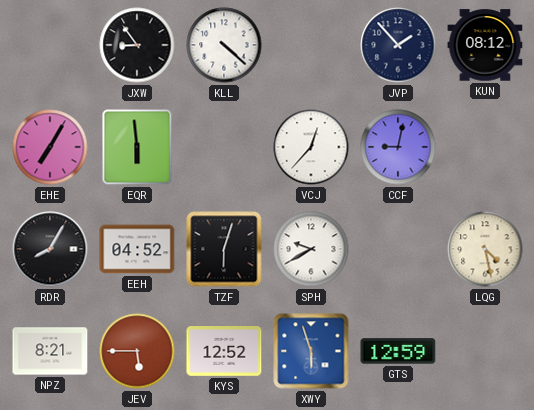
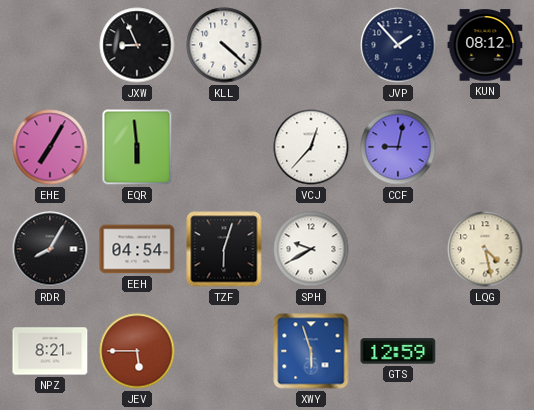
JXW: 8:54 -> 8:56 (137, 45)
EEH: 04:52 -> 04:54 (137, 249)
KYS: 12:52 -> none (224, 352)
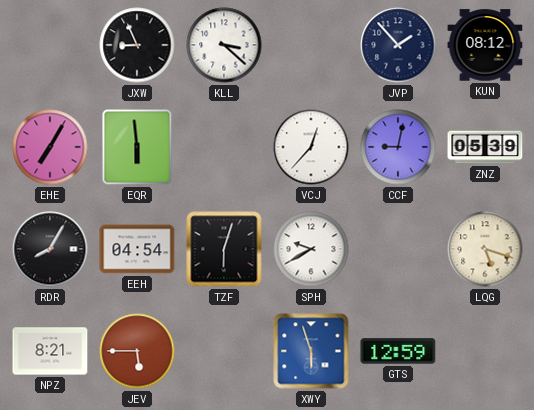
KLL: 4:22 -> 3:22 (224, 45)
ZNZ: none -> 05:39 (485, 147)
LQG: 4:28 -> 5:18 (485, 249)
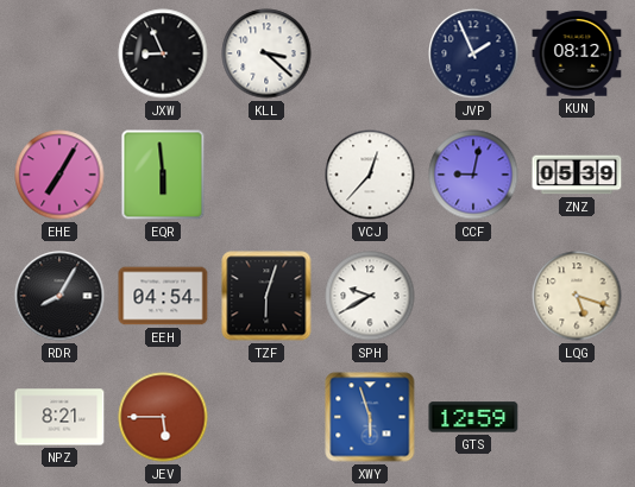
JVP: 1:53 -> 1:56 (473, 53)
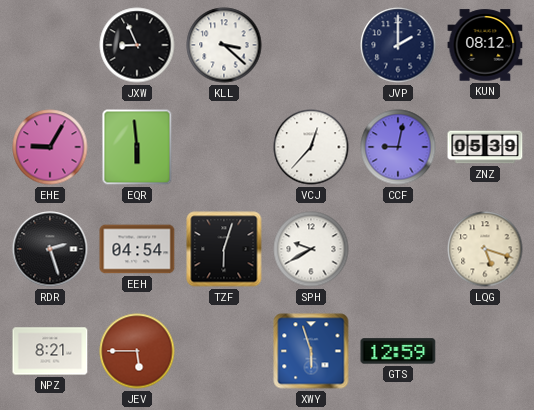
JVP: 1:56 -> 2:00 (398, 45)
EHE: 7:05 -> 9:05 (50, 147)
RDR: 8:05 -> 2:27 (50, 249)
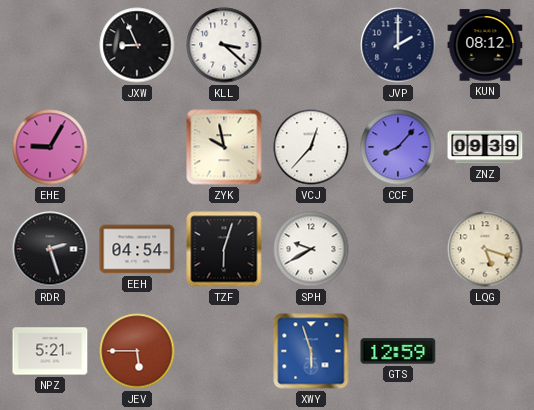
EQR: 5:59 -> none (137, 147)
ZYK: none -> 9:58 (224, 147)
CCF: 9:02 -> 8:07 (398, 147)
ZNZ: 05:39 -> 09:39 (485, 147)
NPZ: 8:21 -> 5:21 (50, 351)
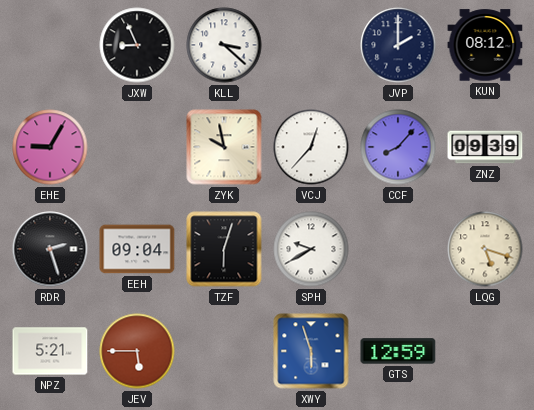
EEH: 04:54 -> 09:04 (137, 249)
